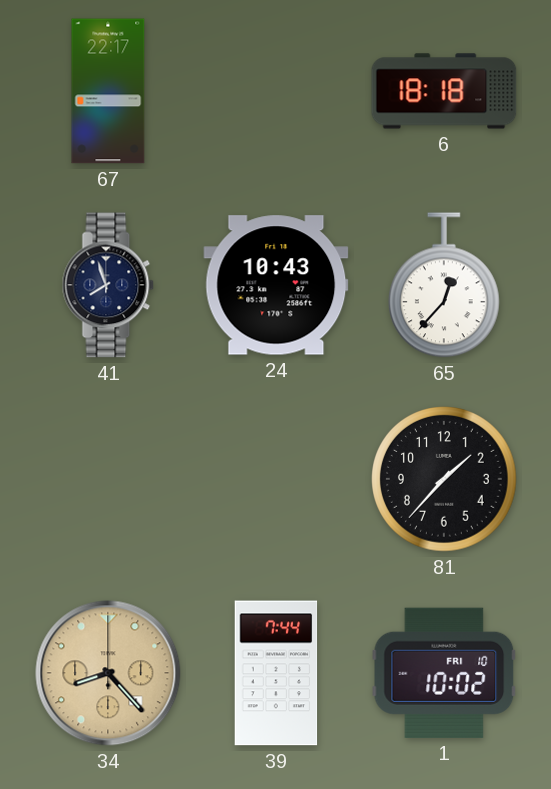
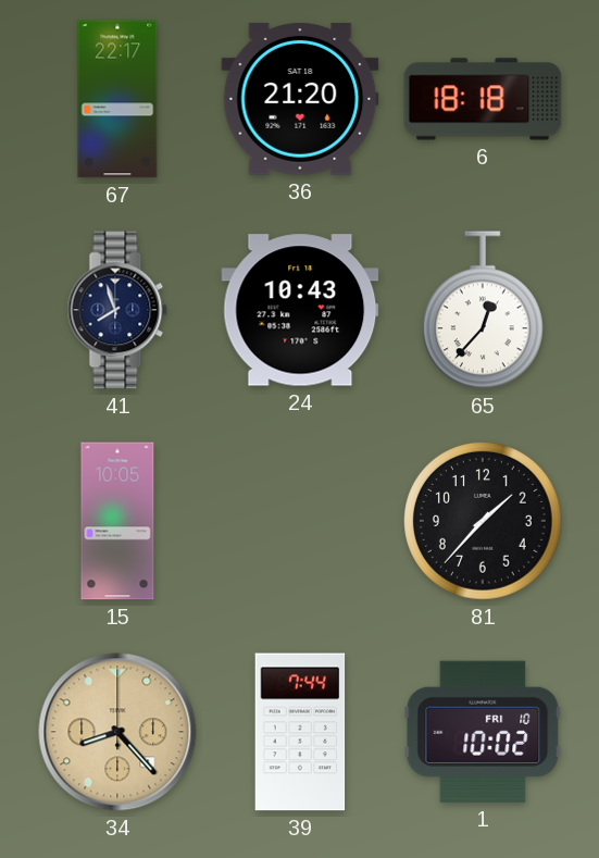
36: none -> 21:20 (300, 99)
15: none -> 10:05 (117, 521)
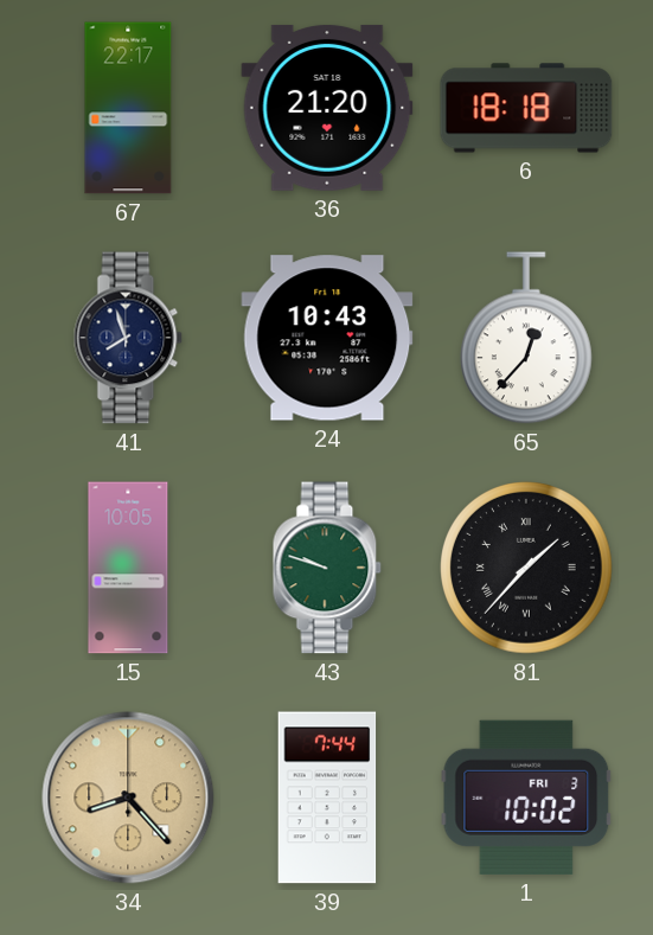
43: none -> 9:48 (327, 568)
81 numerals: Arabic -> Roman (526, 568)
1 date: FRI 10 -> FRI 3 (526, 798)
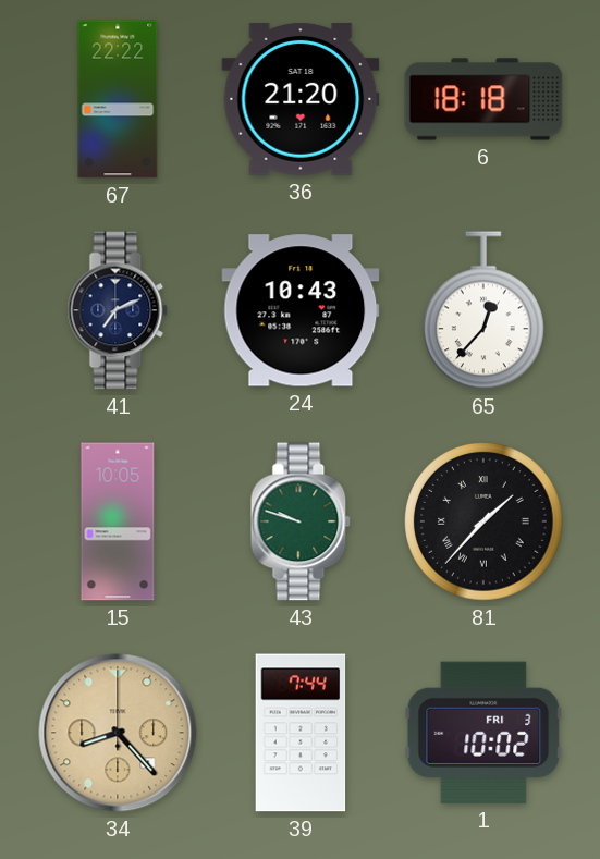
67: 22:17 -> 22:22 (118, 99)
41: 7:57 -> 7:11 (118, 310)
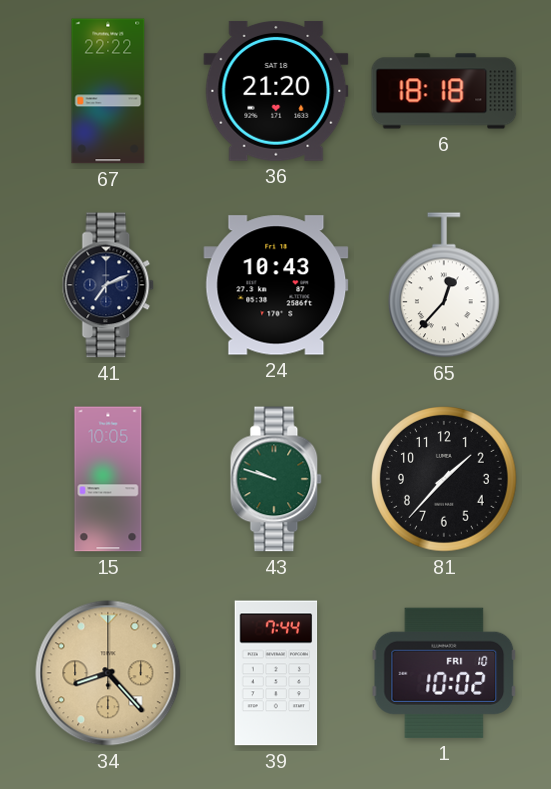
81 numerals: Roman -> Arabic (444, 479)
1 date: FRI 3 -> FRI 10 (444, 673)
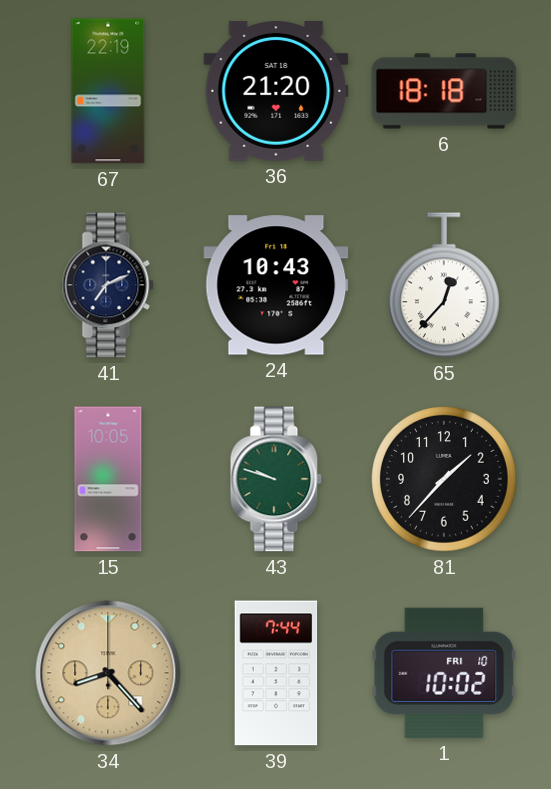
67: 22:22 -> 22:19 (108, 91)
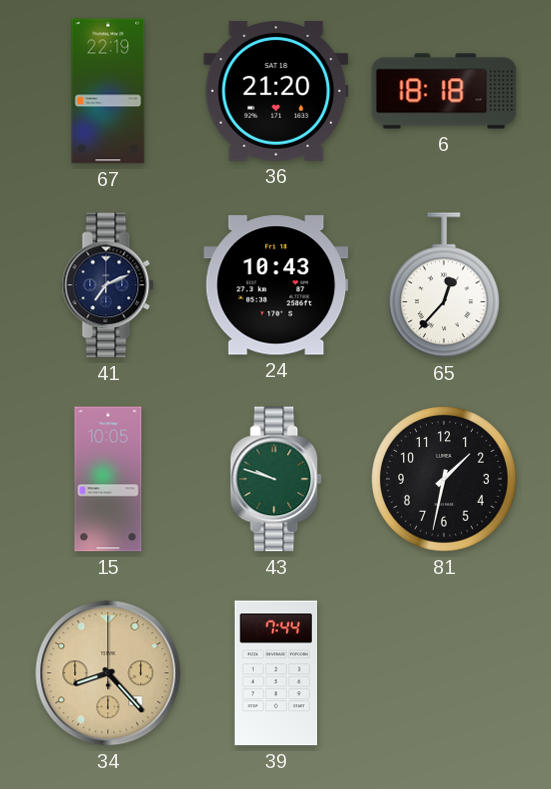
81: 1:37 -> 1:32 (444, 479)
1: 10:02 -> none (444, 673)
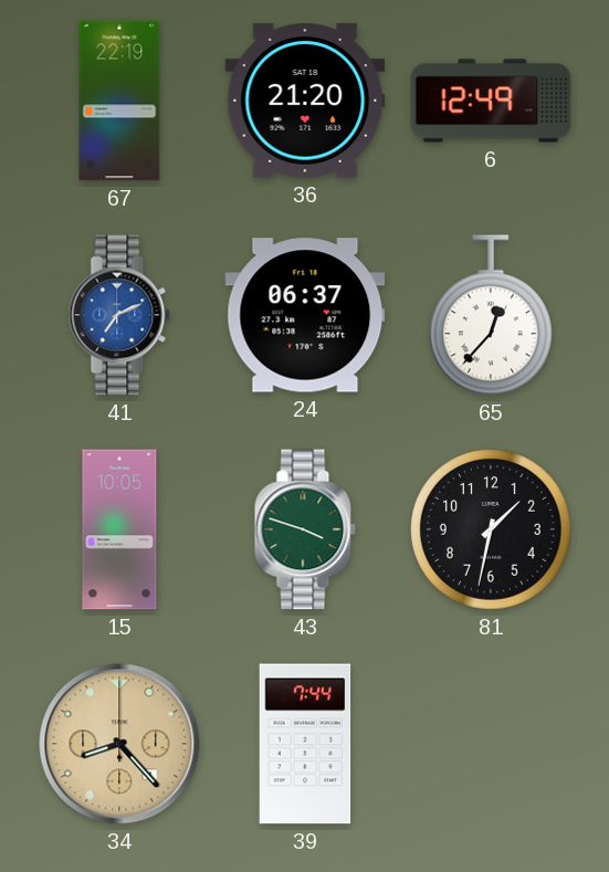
6: 18:18 -> 12:49 (491, 101)
41 dial: navy -> blue (119, 315)
24: 10:43 -> 06:37 (305, 315)
43: 9:48 -> 3:48 (305, 529)
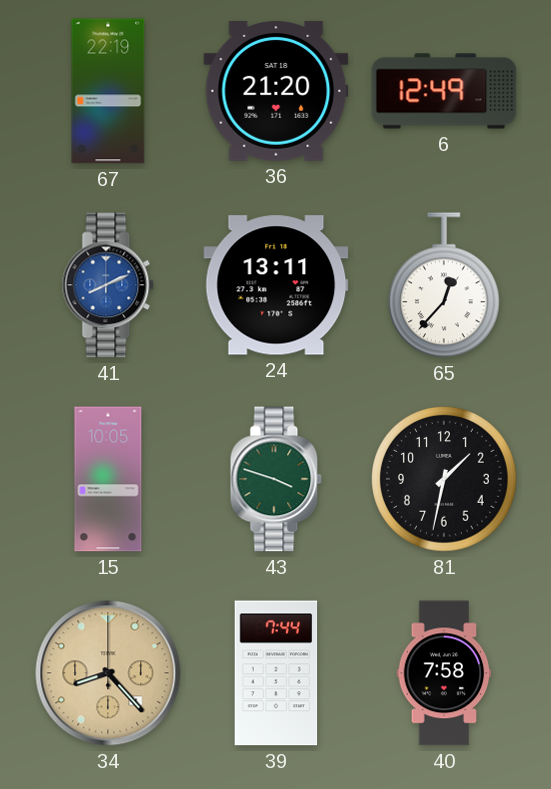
41: 7:11 -> 8:11 (108, 285)
24: 06:37 -> 13:11 (276, 285)
40: none -> 7:58 (444, 673)
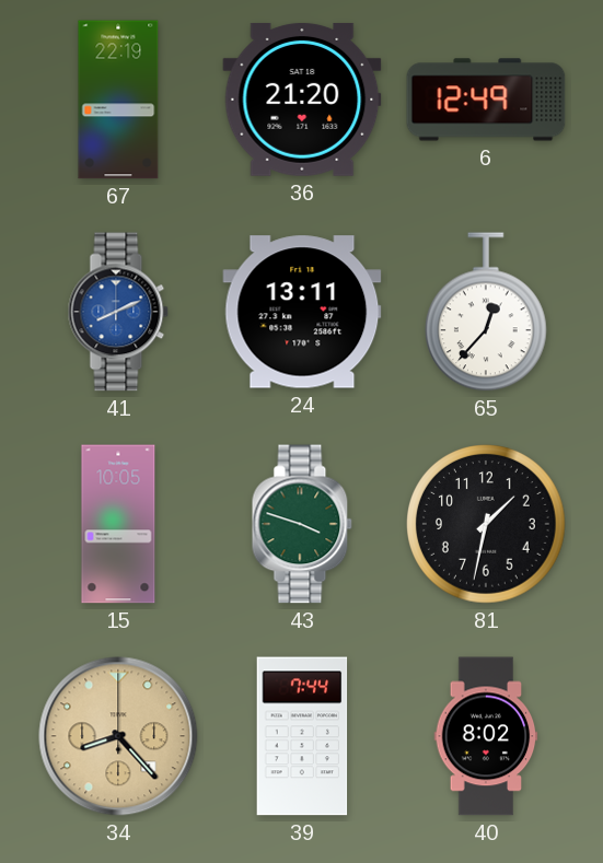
40: 7:58 -> 8:02 (486, 736)
